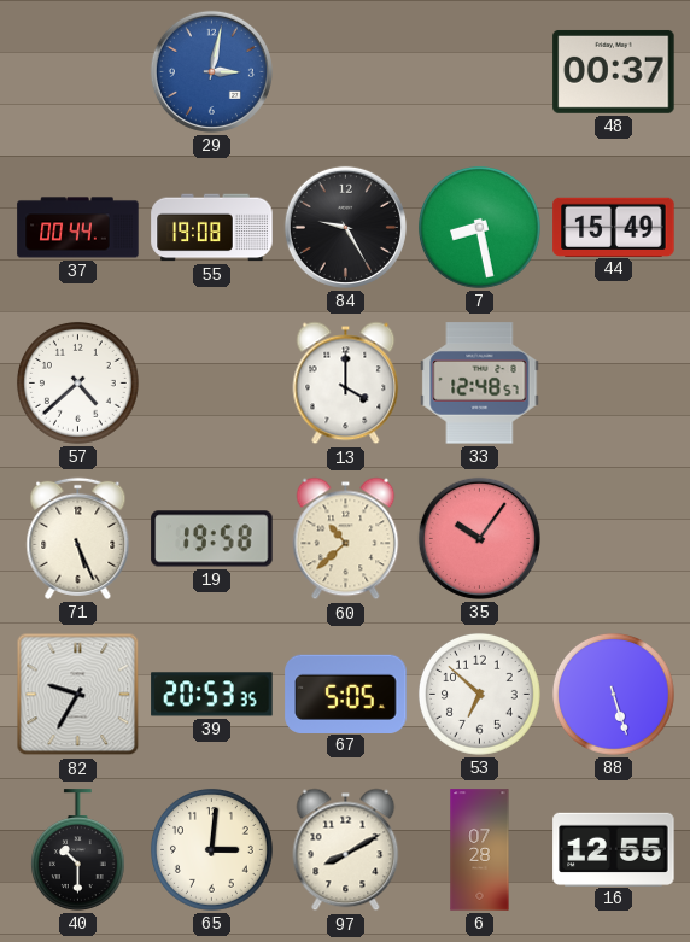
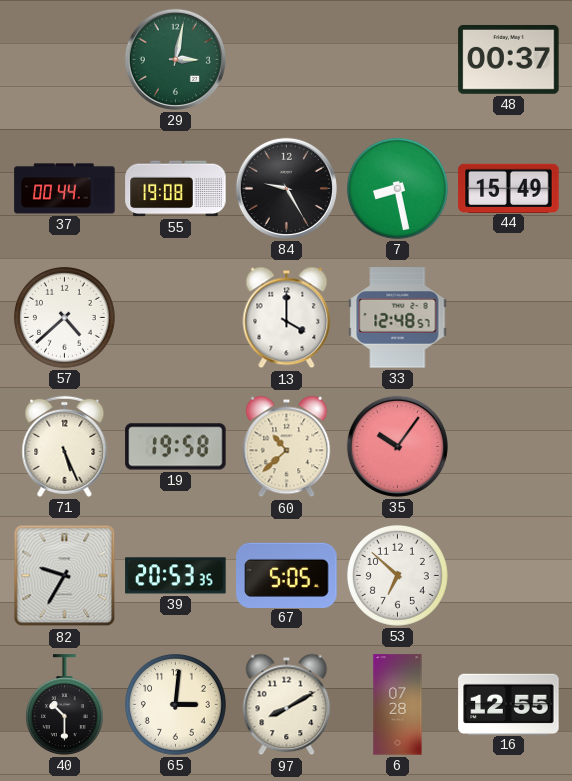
29 dial: blue -> green (175, 59)
88: 5:27 -> none (613, 694)
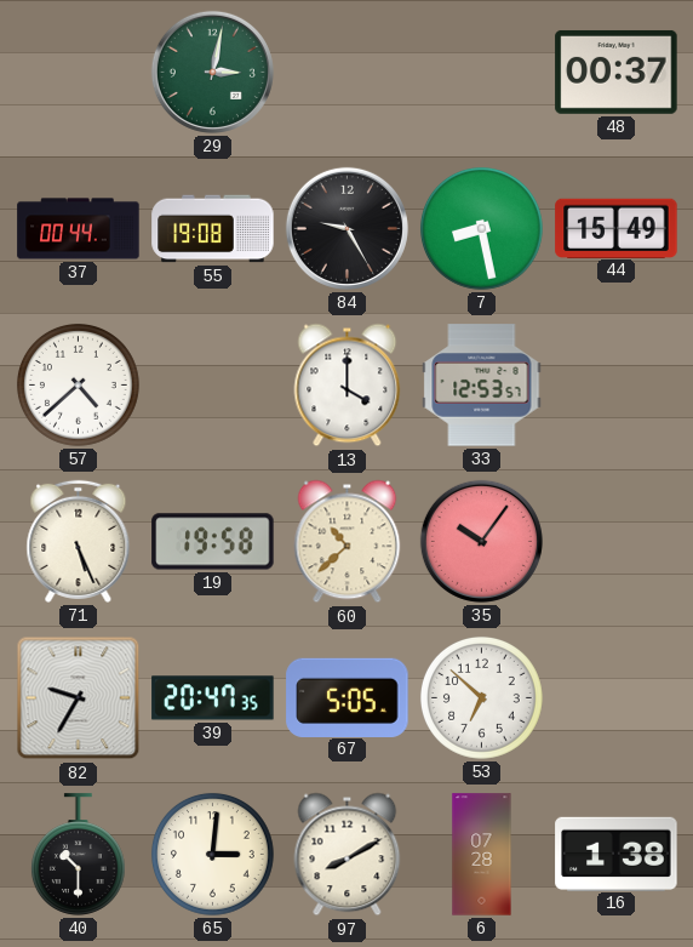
33: 12:48 -> 12:53 (482, 386)
39: 20:53 -> 20:47 (213, 698)
16: 12:55 -> 1:38 (617, 854)
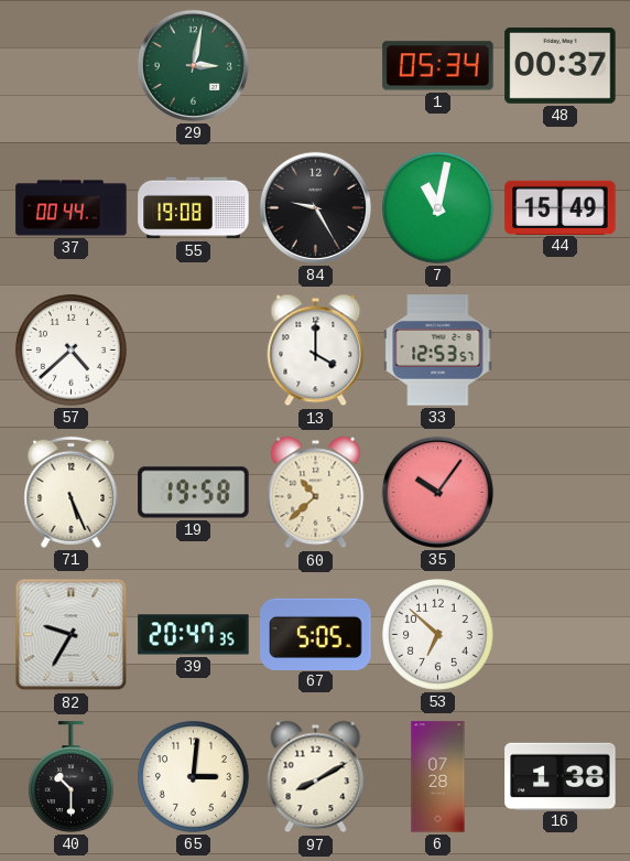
1: none -> 05:34 (438, 66)
7: 8:28 -> 11:02 (437, 207)
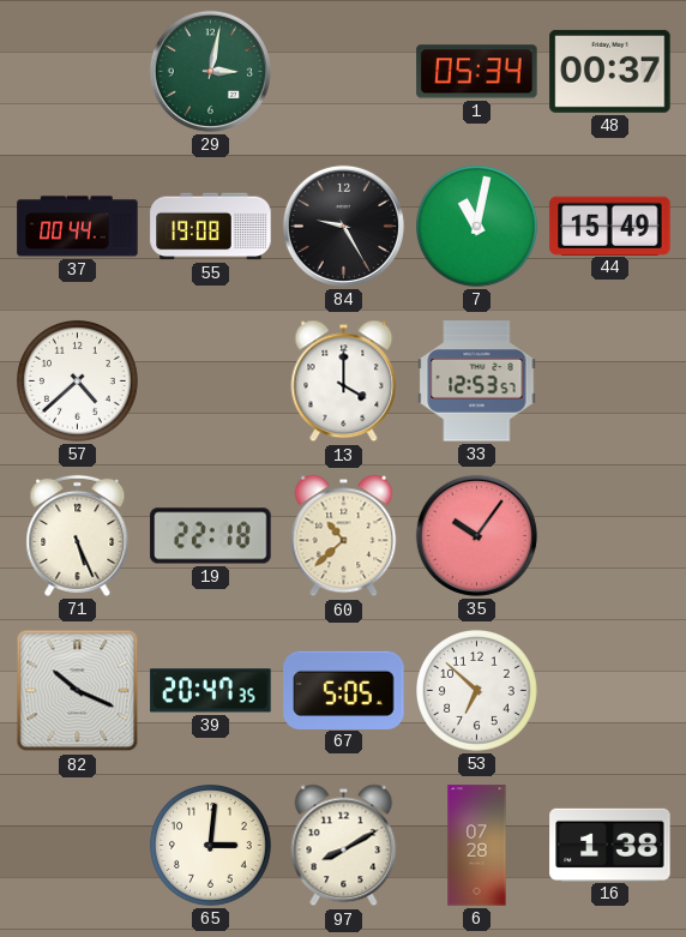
19: 19:58 -> 22:18 (211, 536)
82: 9:35 -> 10:19 (78, 691)
40: 10:30 -> none (70, 777)
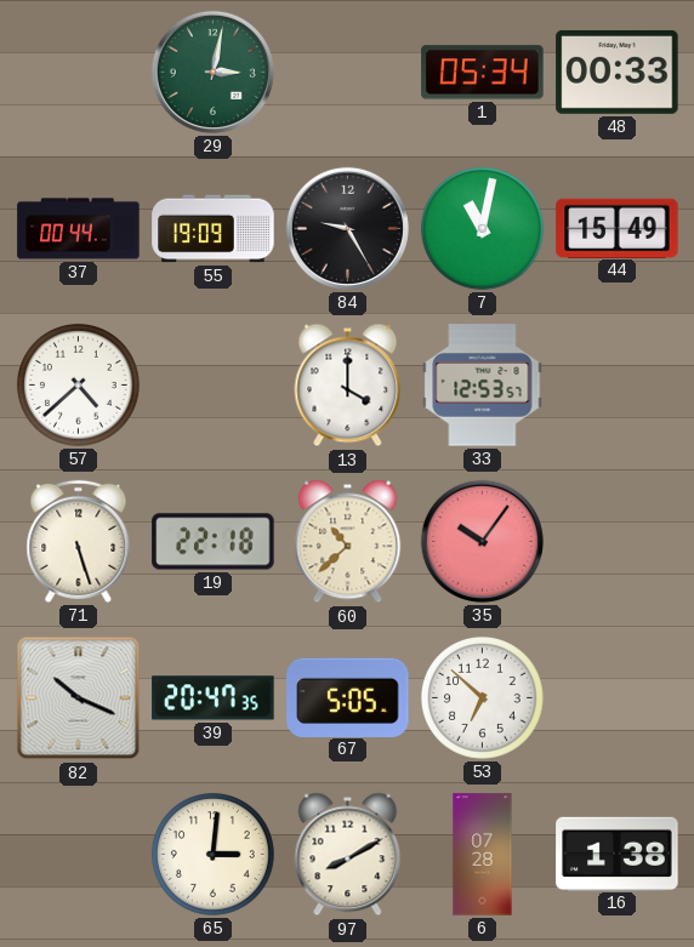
48: 00:37 -> 00:33 (618, 72)
55: 19:08 -> 19:09 (214, 229)
71: 5:26 -> 5:27 (79, 541)
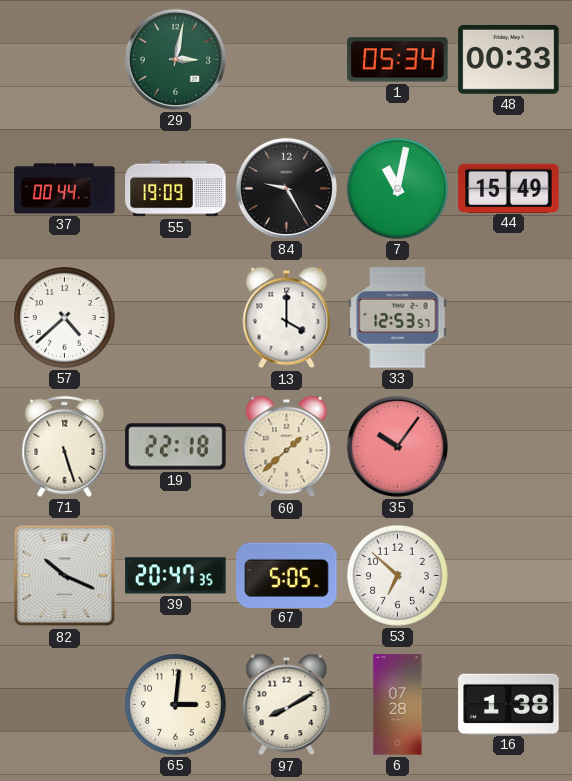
60: 10:38 -> 1:38 (287, 447)
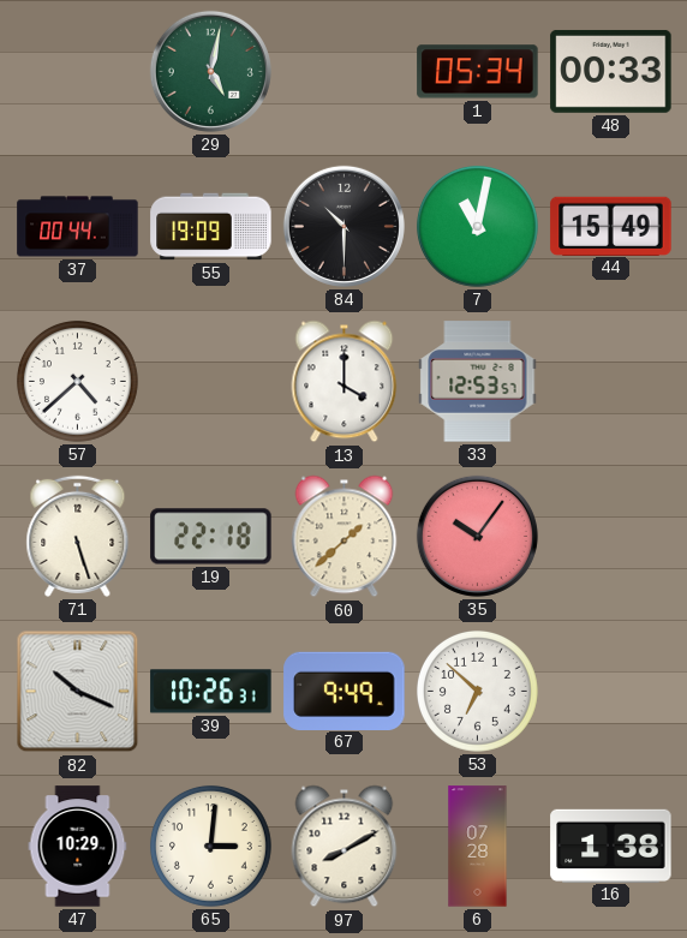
29: 3:02 -> 5:02 (210, 71)
84: 9:25 -> 10:30 (343, 226)
39: 20:47 -> 10:26 (211, 692)
67: 5:05 -> 9:49 (345, 691)
47: none -> 10:29 (78, 847)
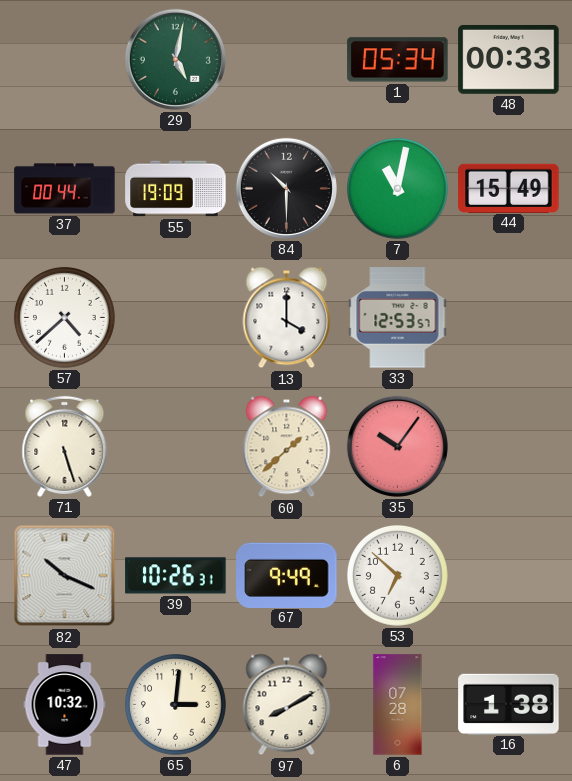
19: 22:18 -> none (211, 537)
47: 10:29 -> 10:32 (65, 705)
